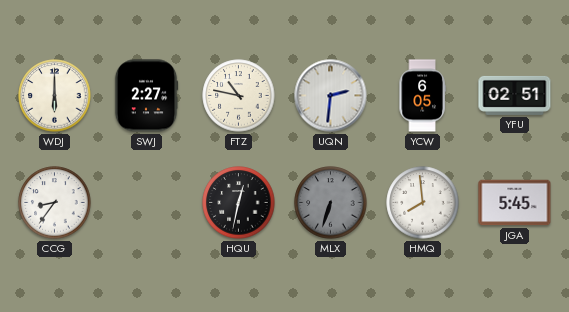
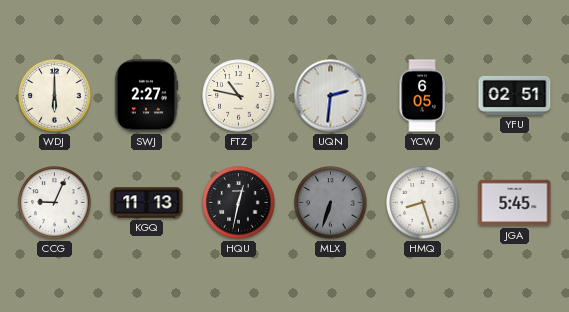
CCG: 8:36 -> 9:04 (55, 203)
KGQ: none -> 11:13 (147, 203)
HMQ: 7:59 -> 8:27 (423, 203)
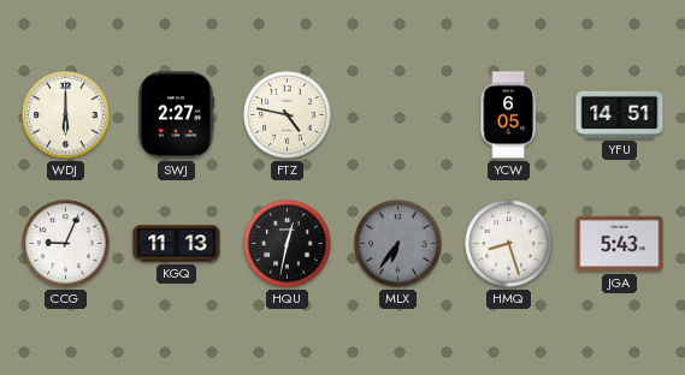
FTZ: 10:47 -> 4:47 (288, 115)
UQN: 2:31 -> none (331, 96)
YFU: 02:51 -> 14:51 (620, 114)
MLX: 6:33 -> 6:36 (398, 244)
JGA: 5:45 -> 5:43 (620, 244)
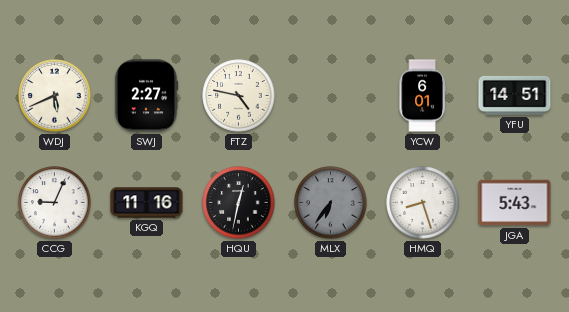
WDJ: 6:00 -> 5:41 (55, 96)
YCW: 6:05 -> 6:01 (422, 96)
KGQ: 11:13 -> 11:16 (147, 203)
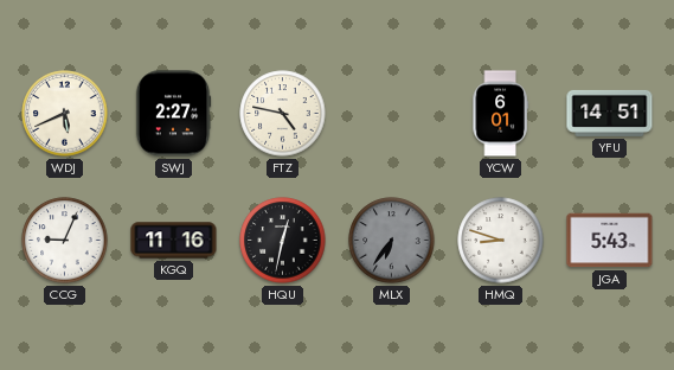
HMQ: 8:27 -> 8:48 (501, 241)
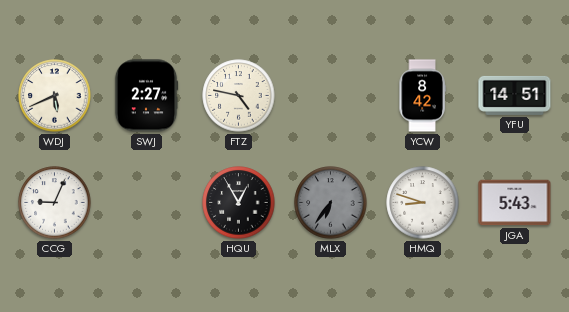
YCW: 6:01 -> 8:42 (422, 96)
KGQ: 11:16 -> none (174, 241)
HQU: 12:32 -> 12:55 (239, 203)
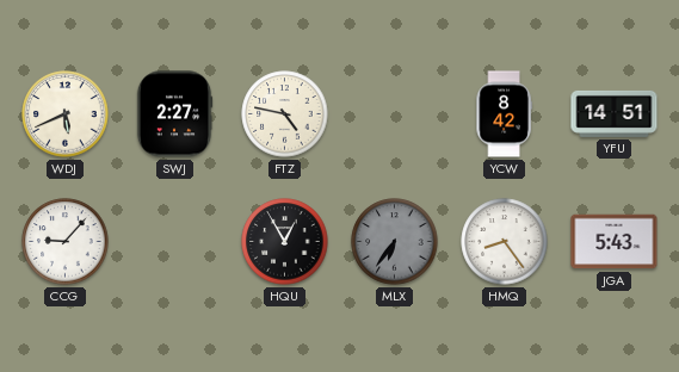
CCG: 9:04 -> 9:07 (66, 242)
HMQ: 8:48 -> 8:24 (505, 242)
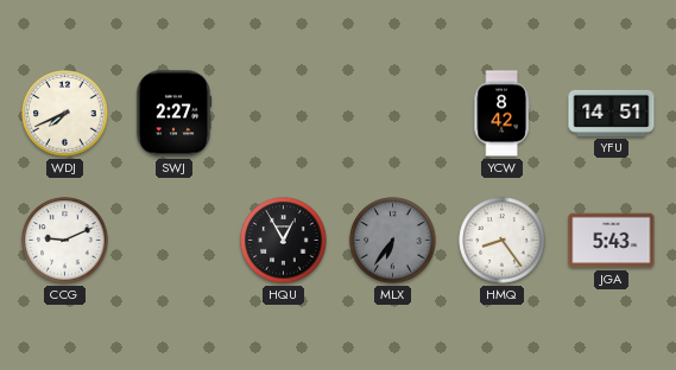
WDJ: 5:41 -> 7:41 (65, 114)
FTZ: 4:47 -> none (285, 114)
CCG: 9:07 -> 9:11 (65, 241)
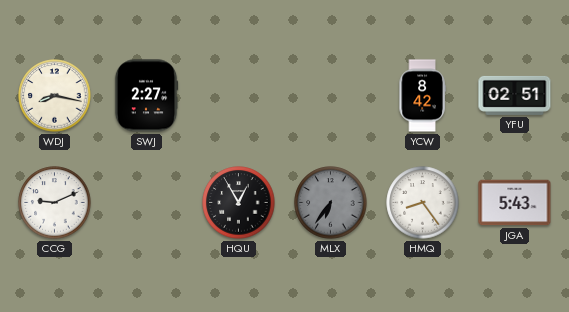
WDJ: 7:41 -> 8:17 (55, 96)
YFU: 14:51 -> 02:51 (515, 95)
